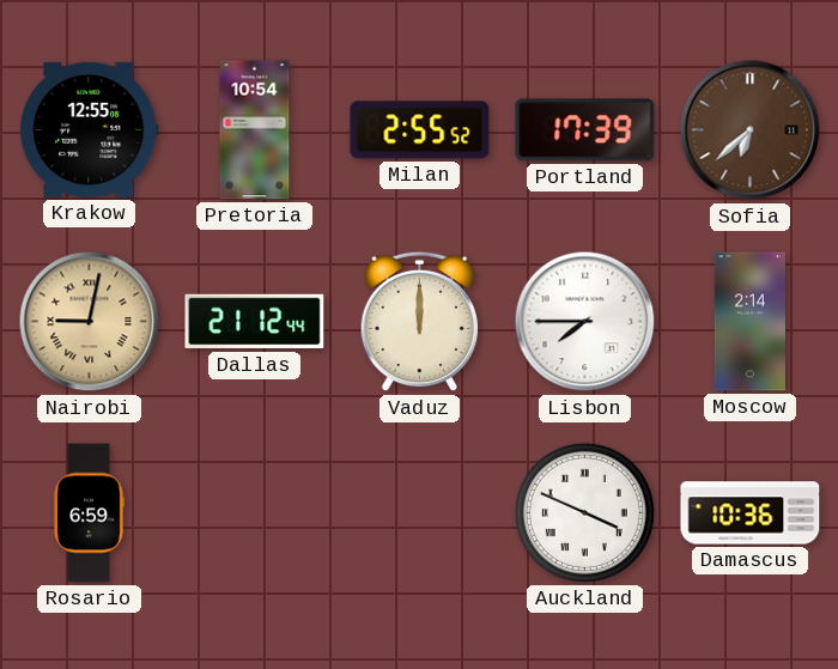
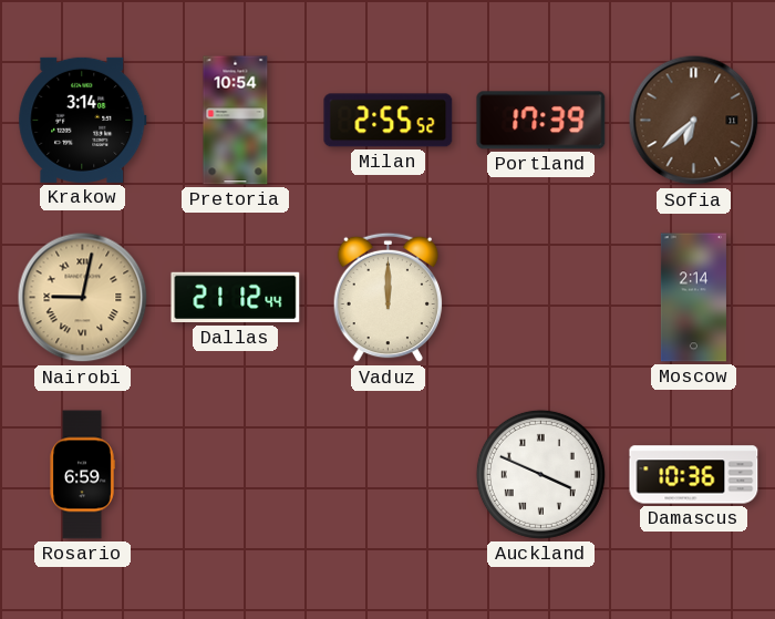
Krakow: 12:55 -> 3:14 (83, 120)
Lisbon: 7:45 -> none (585, 322)
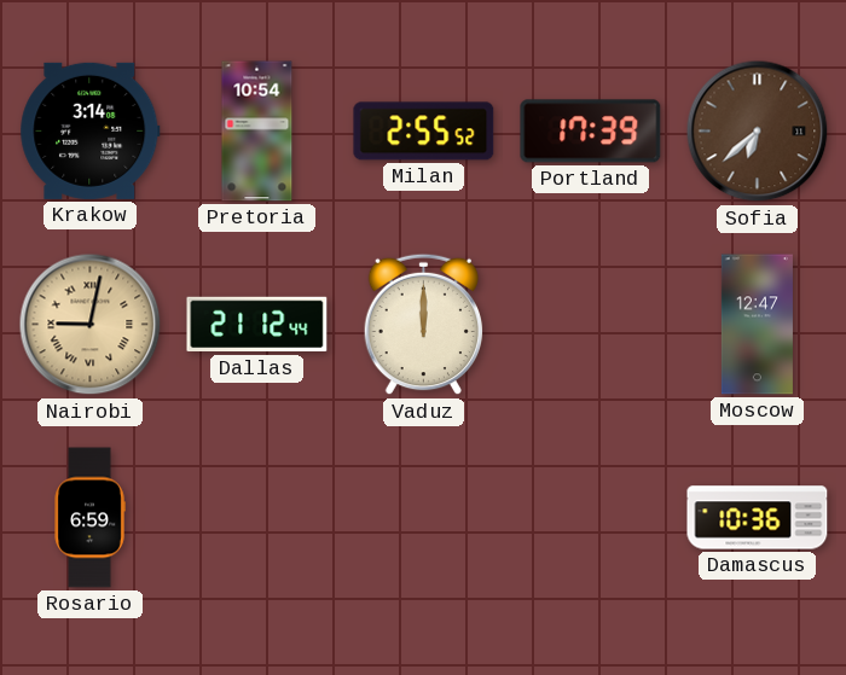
Moscow: 2:14 -> 12:47 (757, 325)
Auckland: 3:49 -> none (540, 474)
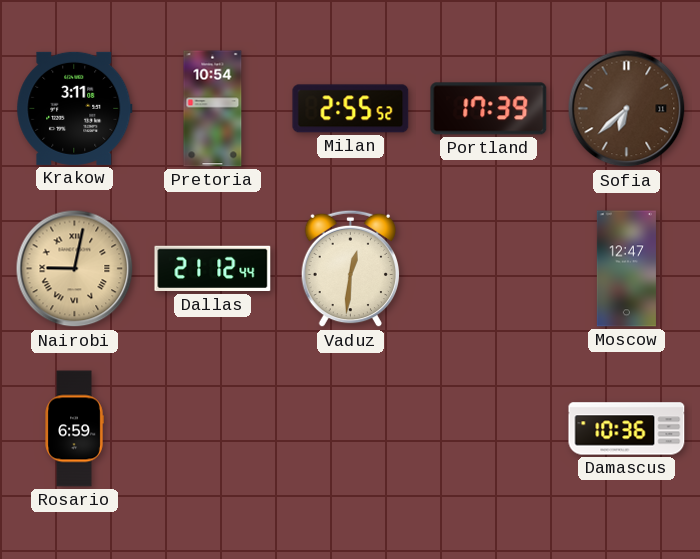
Krakow: 3:14 -> 3:11 (75, 108)
Vaduz: 12:00 -> 12:31 (351, 269)
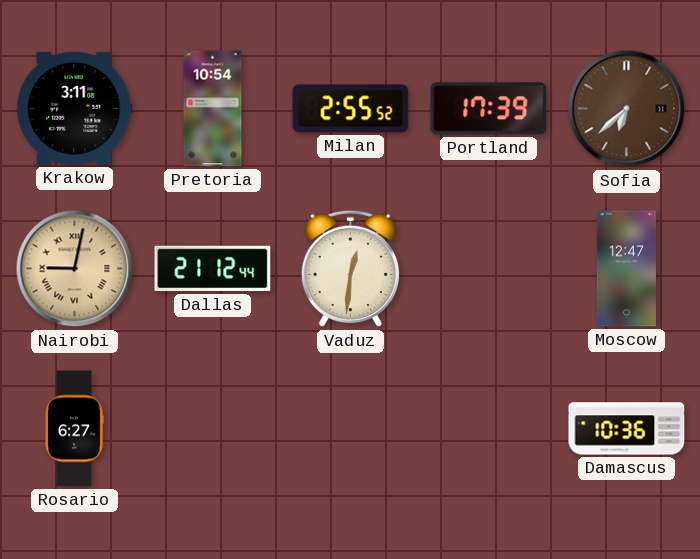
Rosario: 6:59 -> 6:27 (74, 429)
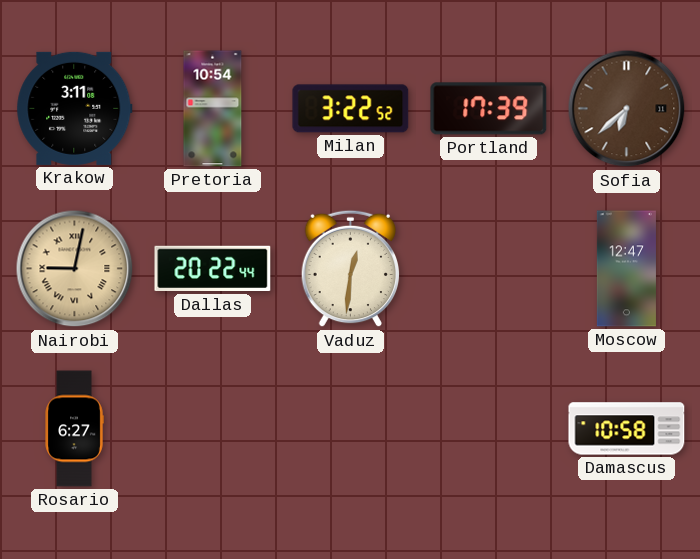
Milan: 2:55 -> 3:22 (351, 109)
Dallas: 21:12 -> 20:22 (213, 269)
Damascus: 10:36 -> 10:58 (627, 429)
